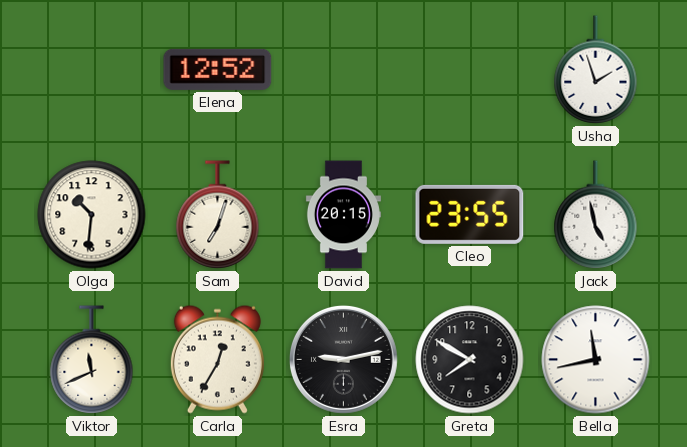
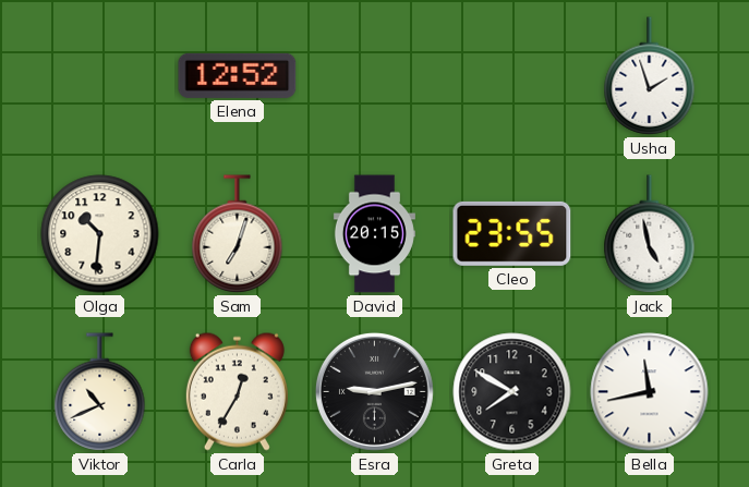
Viktor: 11:41 -> 10:41 (100, 392)
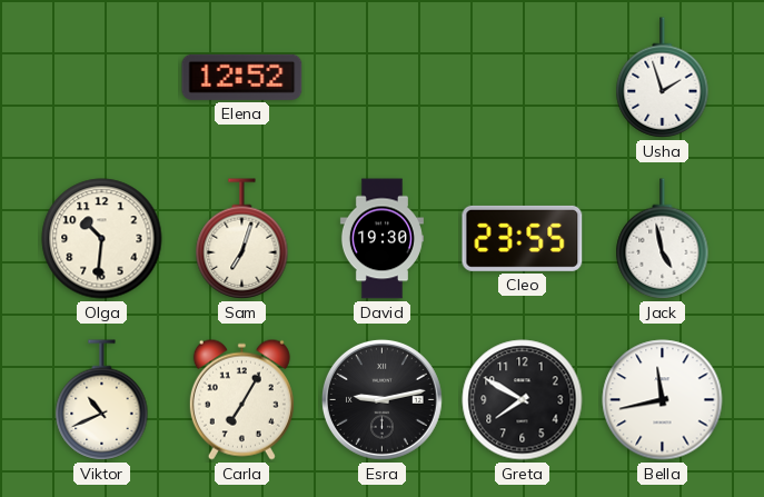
David: 20:15 -> 19:30 (381, 239)
Carla: 12:35 -> 7:05 (241, 399)
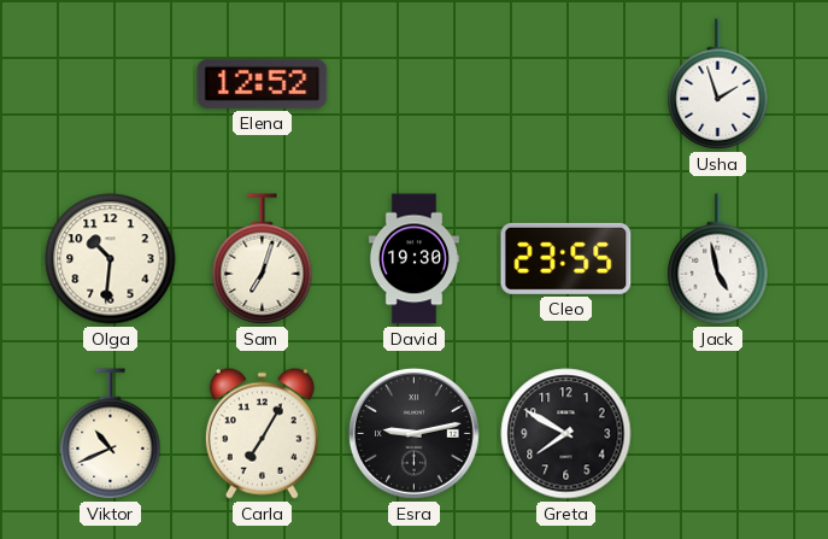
Bella: 11:43 -> none (663, 400)
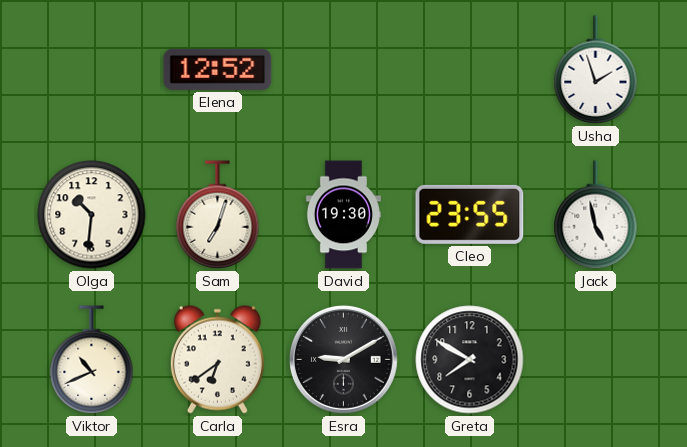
Carla: 7:05 -> 6:39 (217, 359)
Esra: 9:13 -> 9:10 (343, 359)
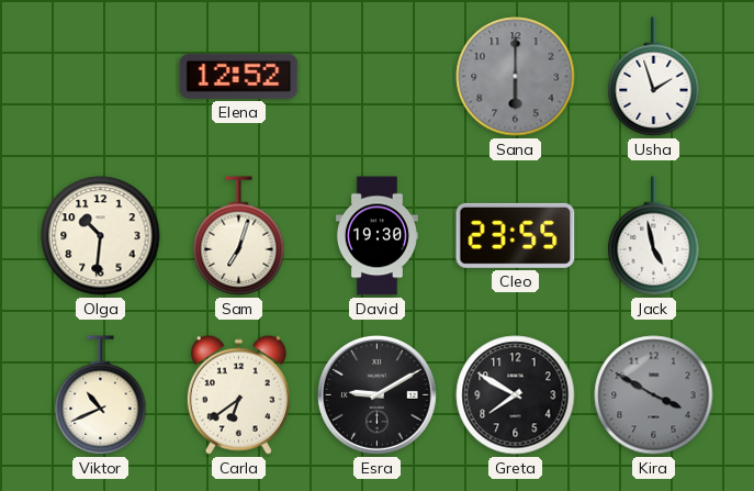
Sana: none -> 6:00 (516, 77)
Kira: none -> 3:50 (654, 395)
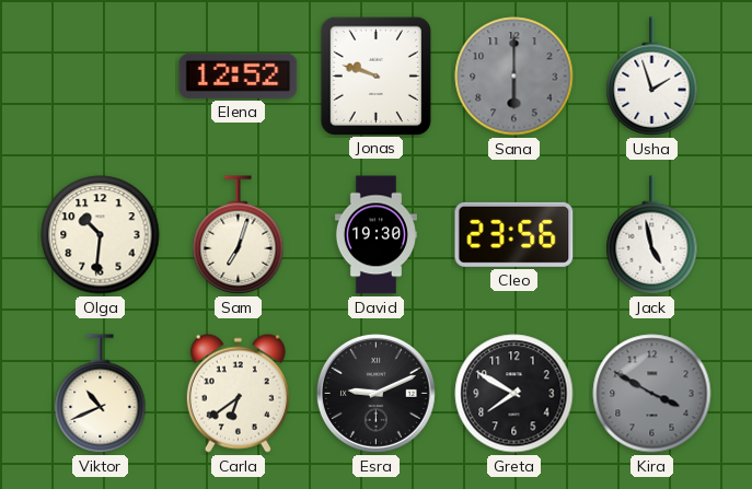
Jonas: none -> 9:48 (375, 75)
Cleo: 23:55 -> 23:56 (514, 234)
Esra: 9:10 -> 9:11 (375, 393)
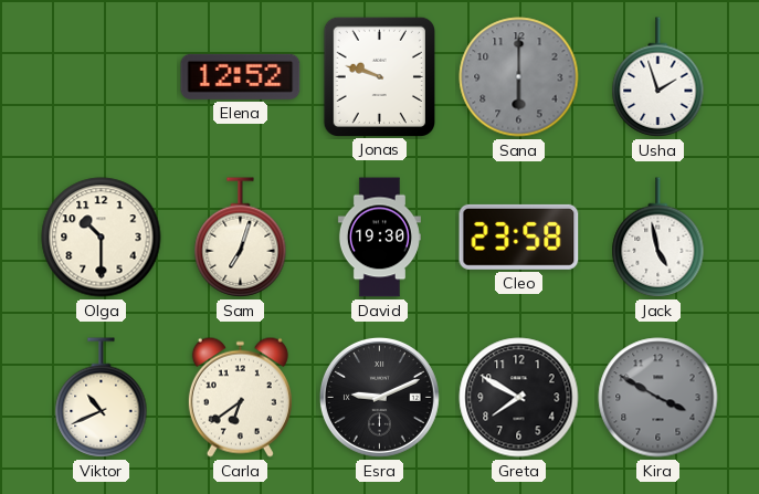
Olga: 10:31 -> 10:30 (102, 238)
Cleo: 23:56 -> 23:58 (519, 237)
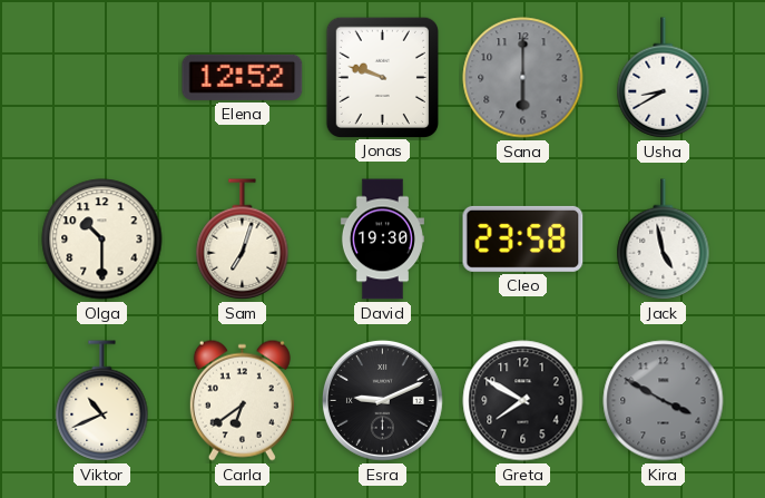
Usha: 1:57 -> 8:40 (664, 78)
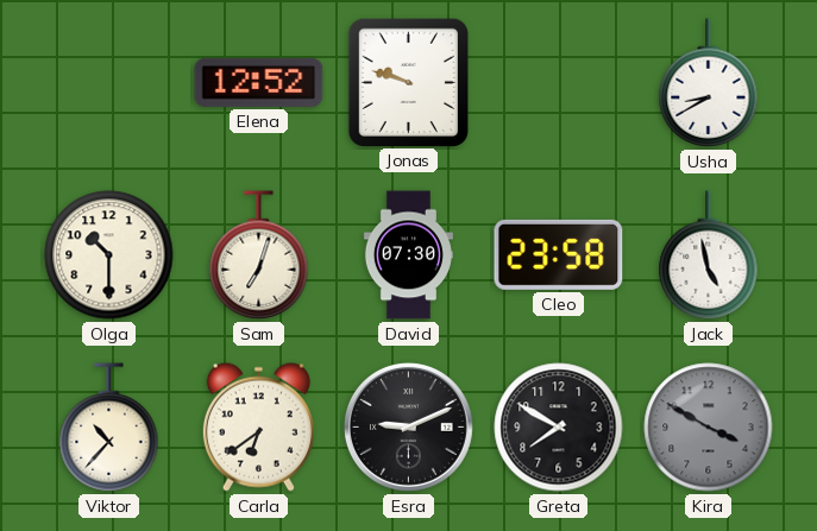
Sana: 6:00 -> none (523, 78)
David: 19:30 -> 07:30 (408, 255)
Viktor: 10:41 -> 10:37 (109, 428)
